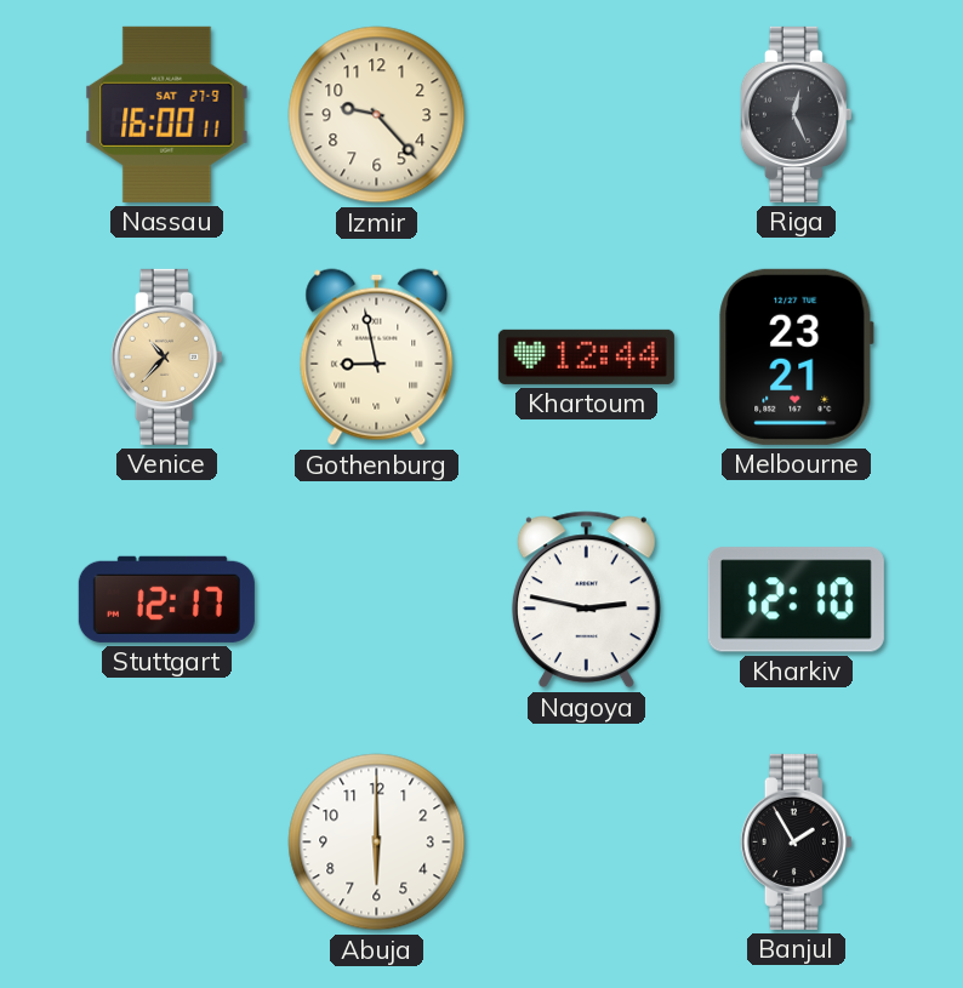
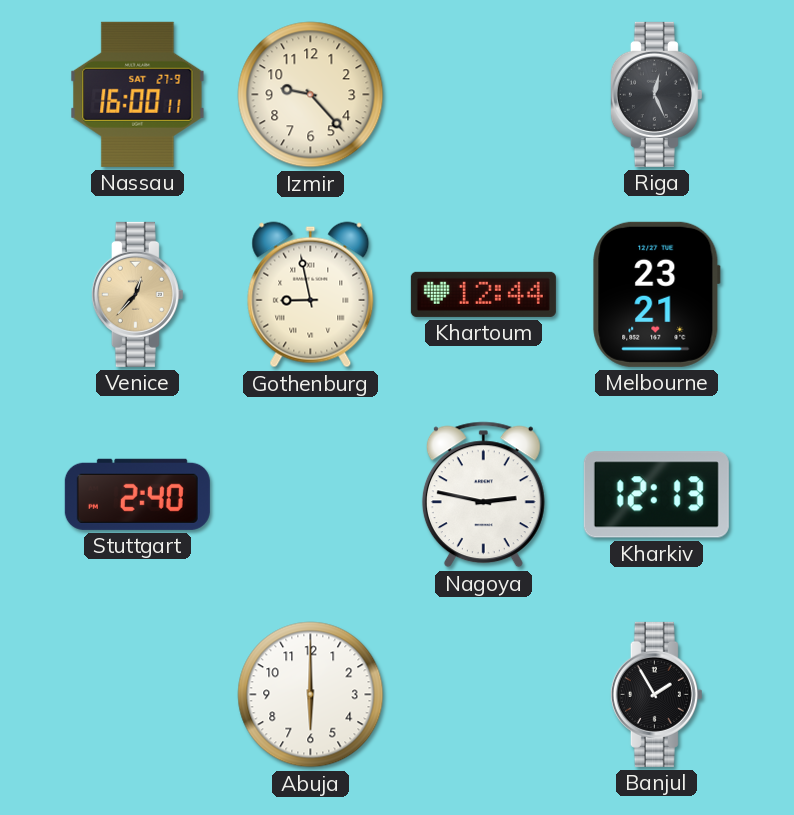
Venice: 10:37 -> 12:37 (137, 294)
Stuttgart: 12:17 -> 2:40 (137, 494)
Kharkiv: 12:10 -> 12:13 (656, 495)
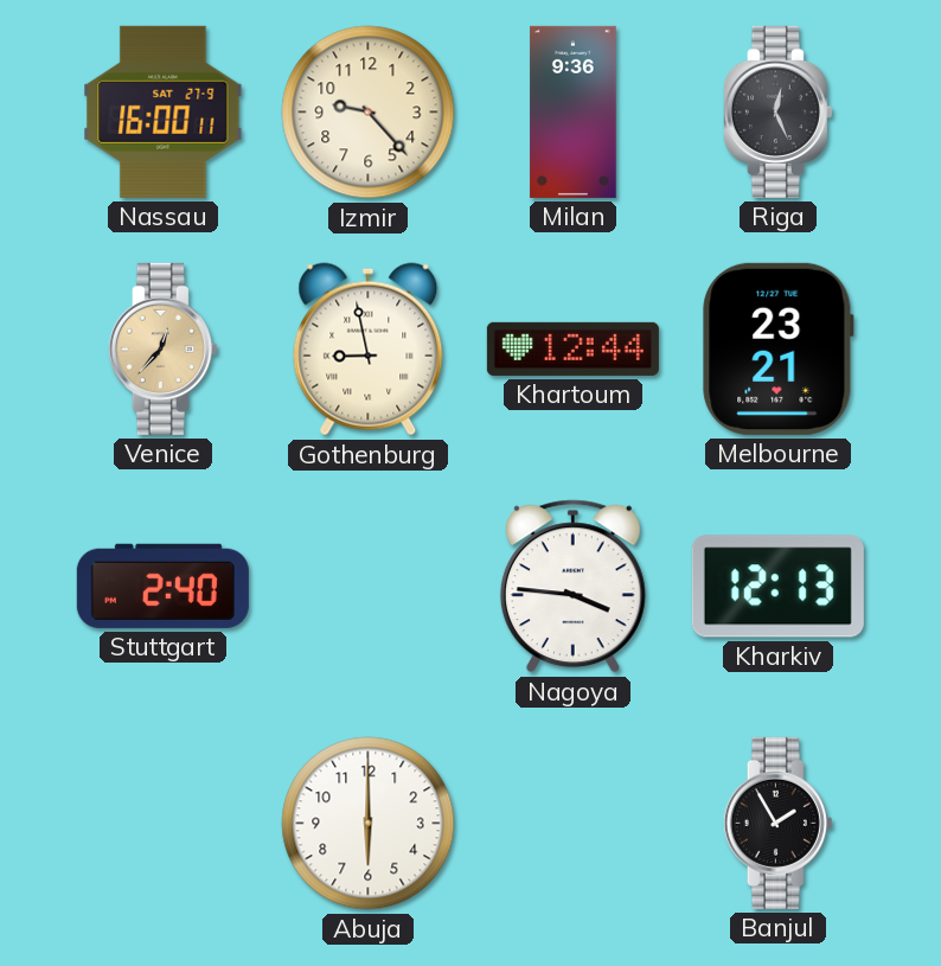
Milan: none -> 9:36 (574, 111)
Nagoya: 2:47 -> 3:46 (572, 587)
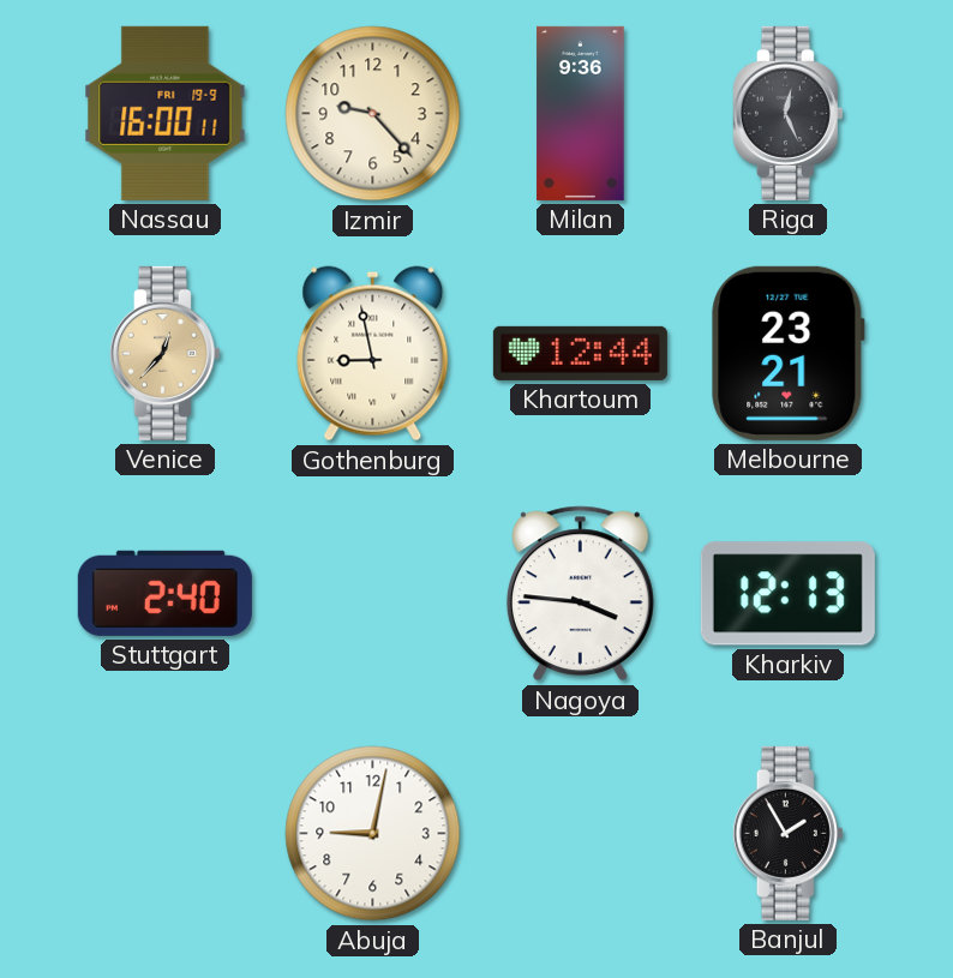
Nassau date: SAT 27-9 -> FRI 19-9 (166, 113)
Abuja: 6:00 -> 9:02 (373, 834)
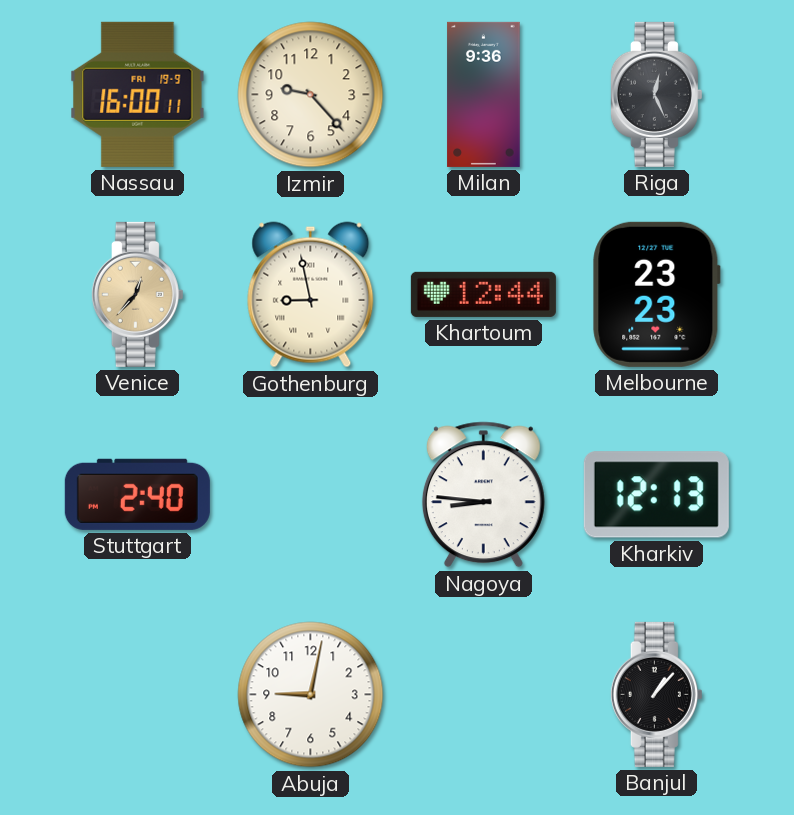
Melbourne: 23:21 -> 23:23 (657, 294)
Nagoya: 3:46 -> 8:46 (483, 495)
Banjul: 1:55 -> 1:07 (656, 694)
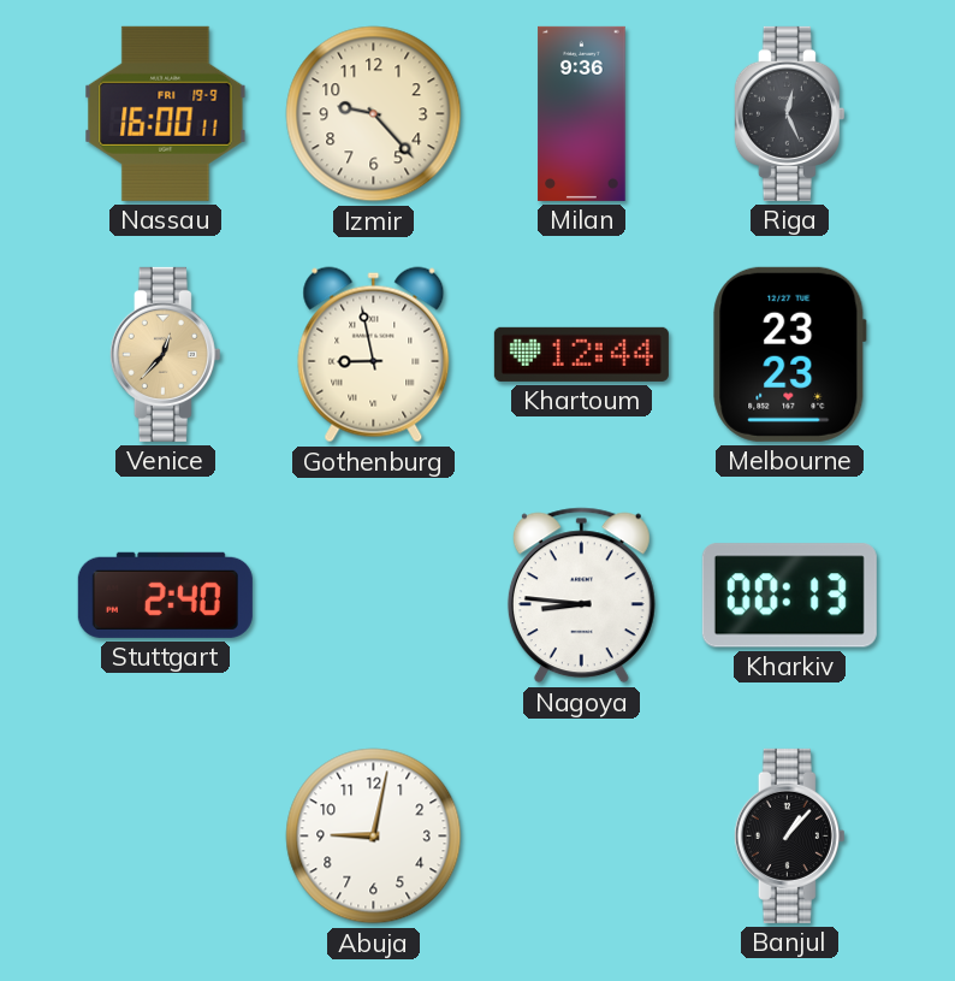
Kharkiv: 12:13 -> 00:13 (789, 596)
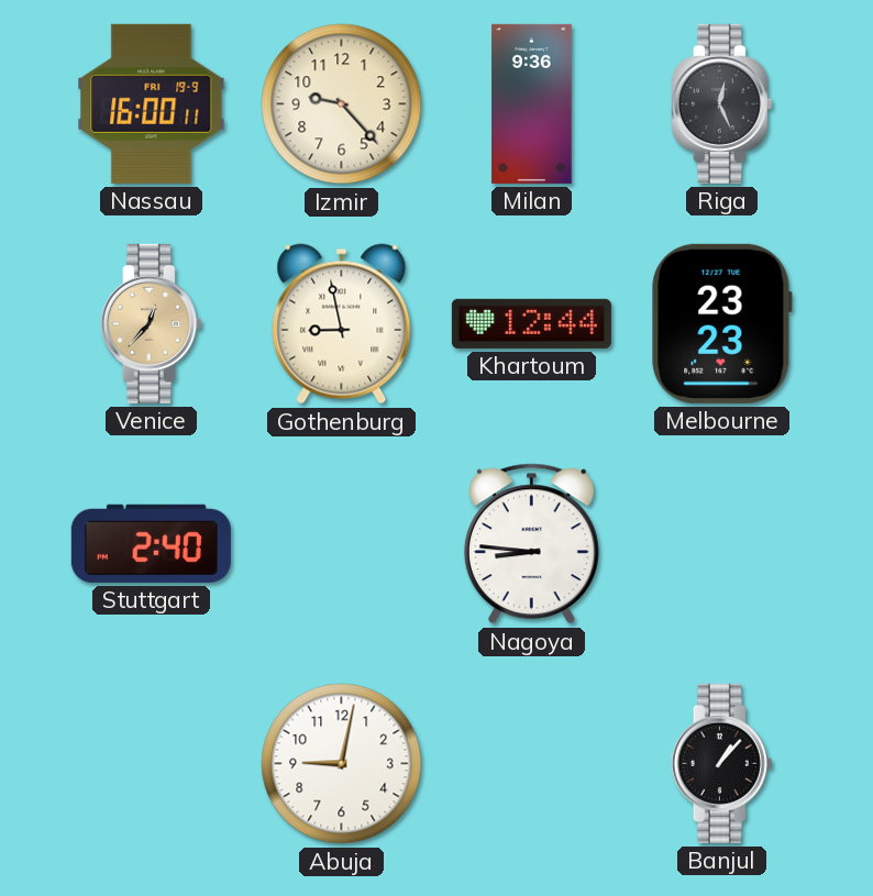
Kharkiv: 00:13 -> none (789, 596)
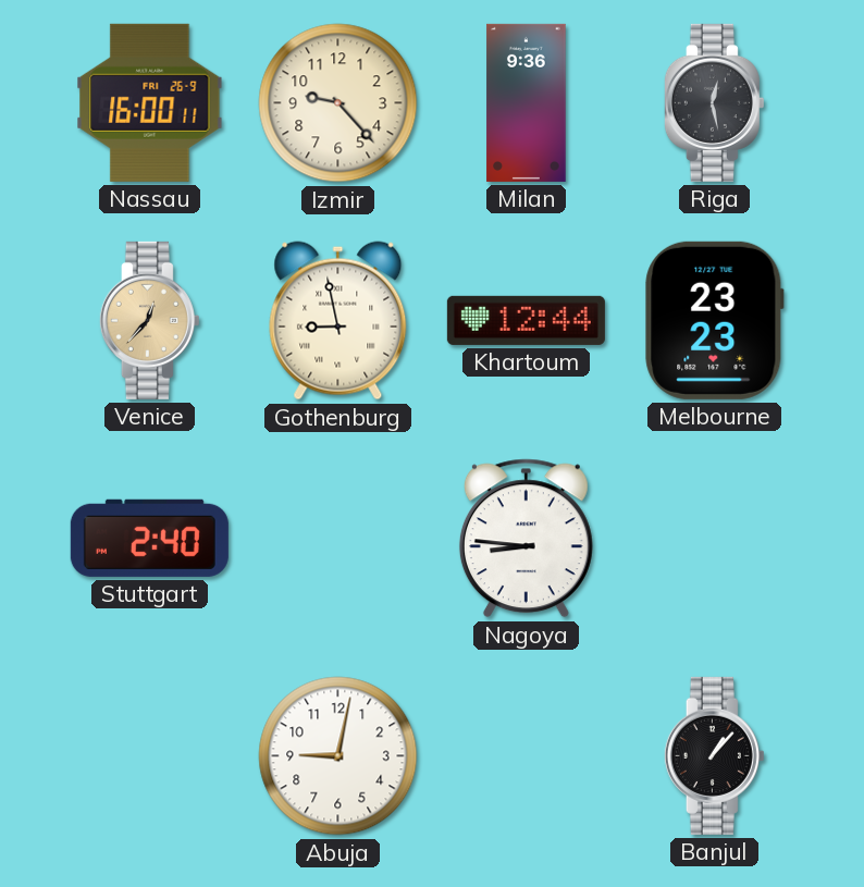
Nassau date: FRI 19-9 -> FRI 26-9 (150, 102)
Riga: 12:26 -> 12:28 (714, 102)
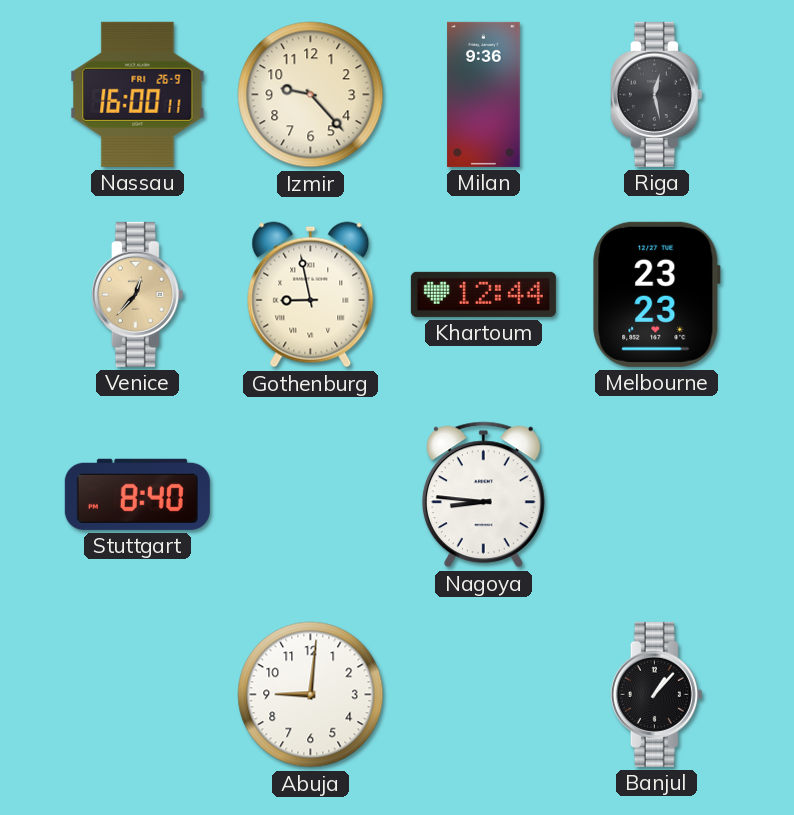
Stuttgart: 2:40 -> 8:40 (137, 494)
Abuja: 9:02 -> 9:01 (311, 695)
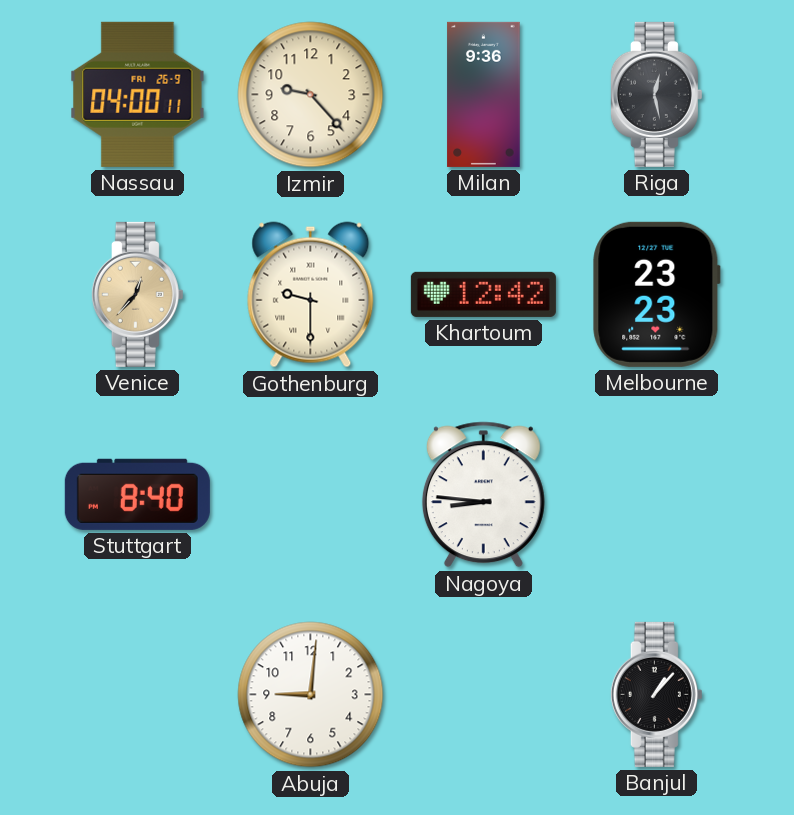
Nassau: 16:00 -> 04:00 (138, 94)
Gothenburg: 8:58 -> 9:30 (311, 295)
Khartoum: 12:44 -> 12:42 (483, 294)
